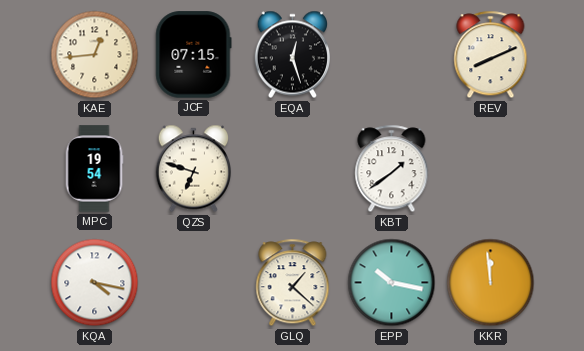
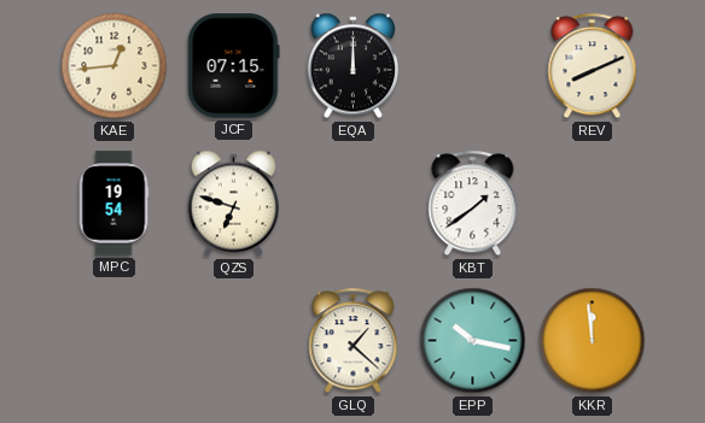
EQA: 12:27 -> 12:00 (353, 66)
KQA: 4:17 -> none (95, 283)
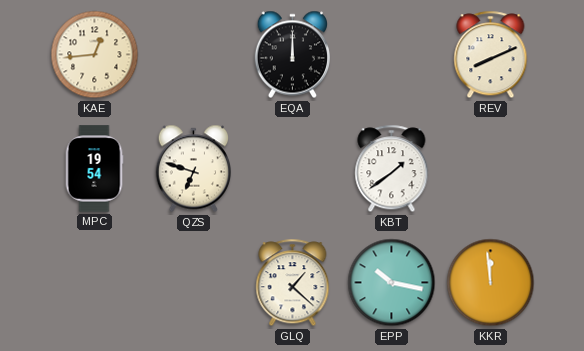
JCF: 07:15 -> none (234, 66)
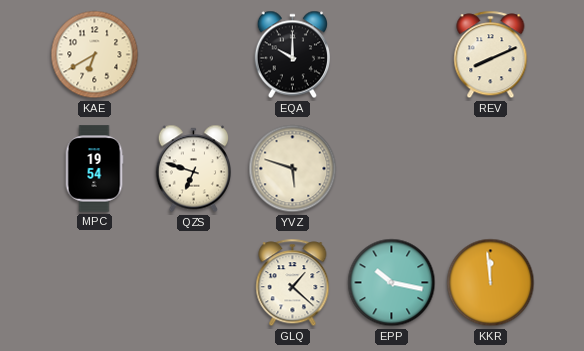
KAE: 12:44 -> 6:40 (95, 55)
EQA: 12:00 -> 10:00 (292, 55)
YVZ: none -> 5:48 (293, 169)
KBT: 1:39 -> none (392, 169)
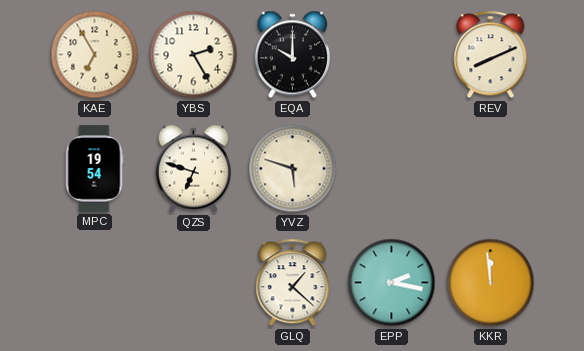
KAE: 6:40 -> 6:55 (95, 55)
YBS: none -> 2:25 (194, 55)
EPP: 10:17 -> 2:17 (392, 283)
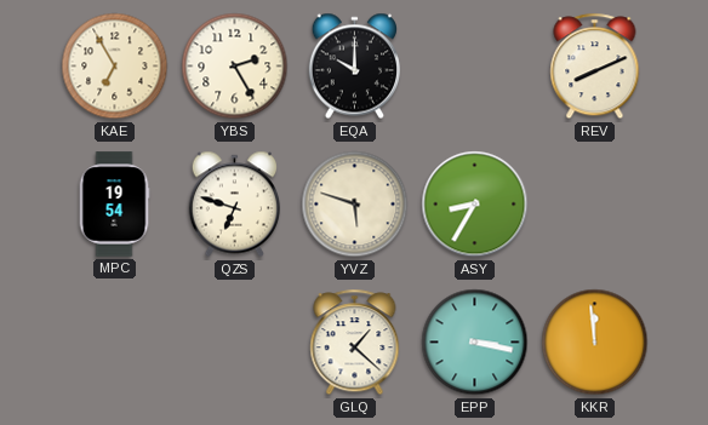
ASY: none -> 8:35 (475, 205)
EPP: 2:17 -> 3:17 (475, 343)
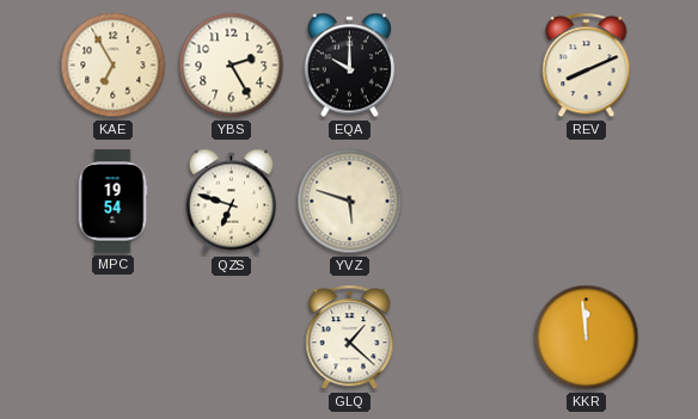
ASY: 8:35 -> none (475, 205)
EPP: 3:17 -> none (475, 343)
